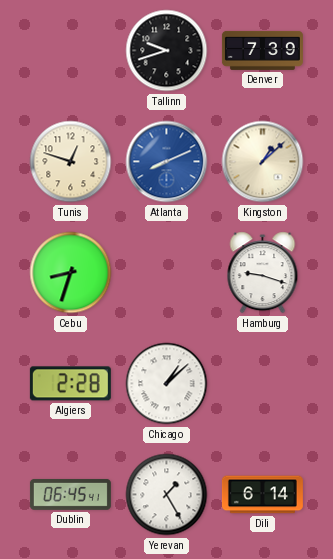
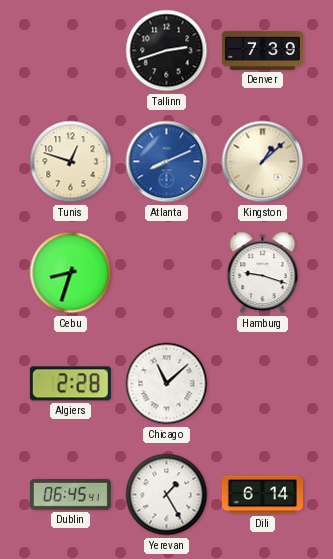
Tallinn: 9:42 -> 2:42 (167, 51)
Chicago: 1:08 -> 11:08 (167, 384)
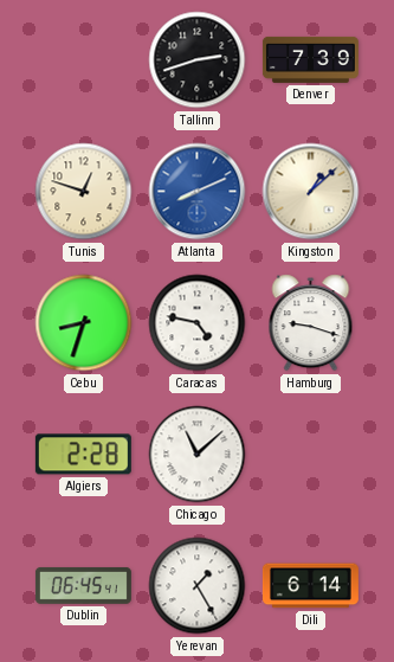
Caracas: none -> 4:47 (198, 323)
